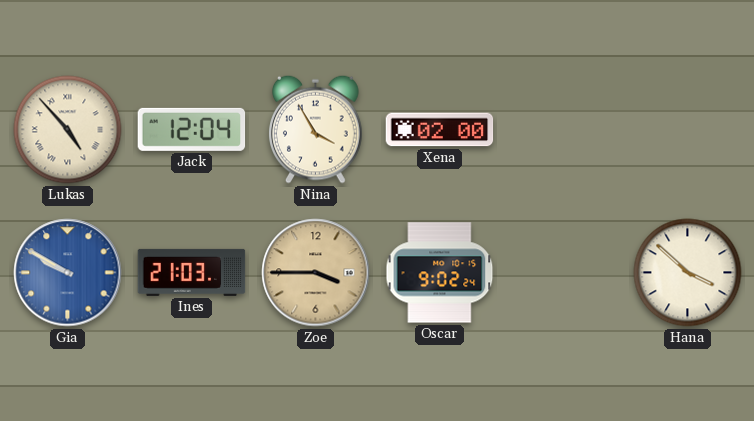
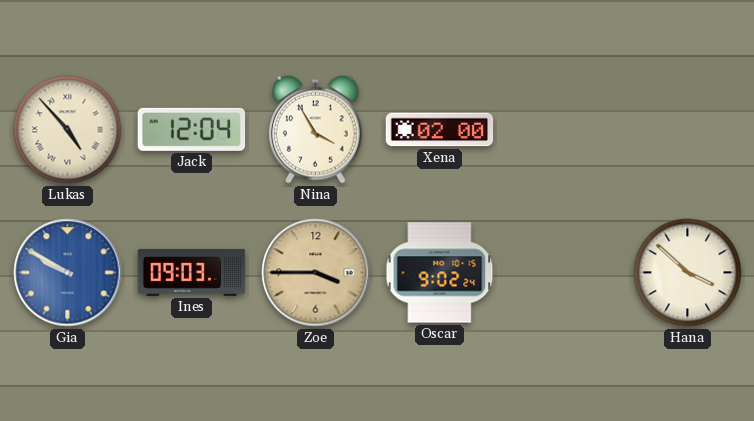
Ines: 21:03 -> 09:03 (192, 272)
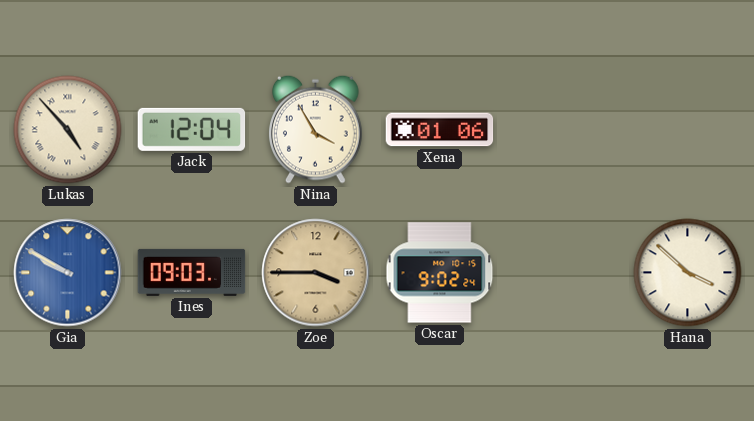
Xena: 02:00 -> 01:06 (440, 130)
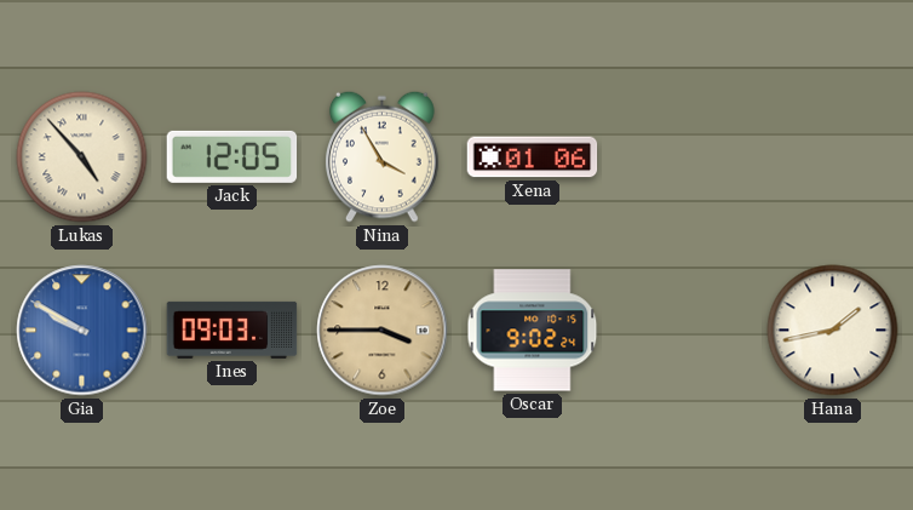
Jack: 12:04 -> 12:05 (232, 156)
Hana: 3:52 -> 1:43 (833, 331)
